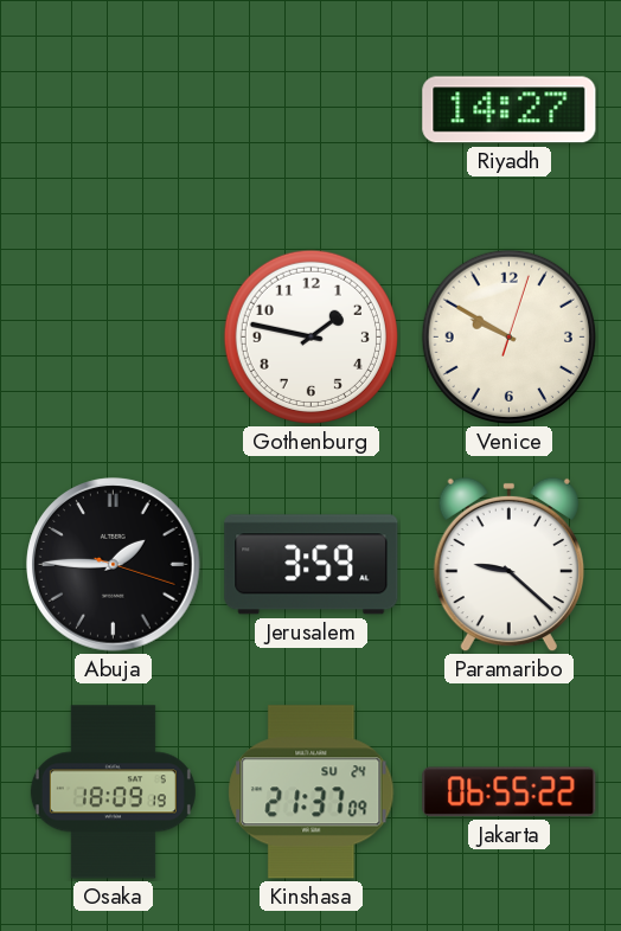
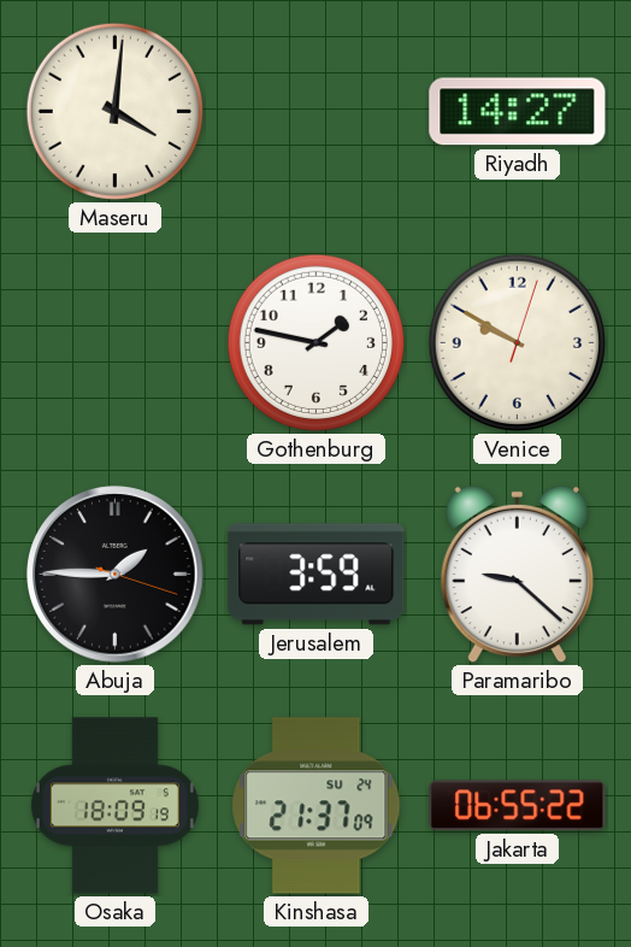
Maseru: none -> 4:01 (114, 111)
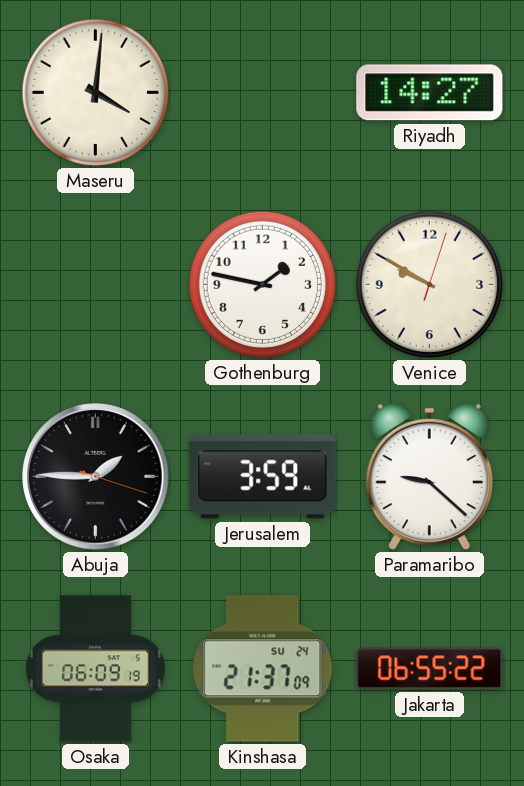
Osaka: 18:09 -> 06:09 (95, 669)
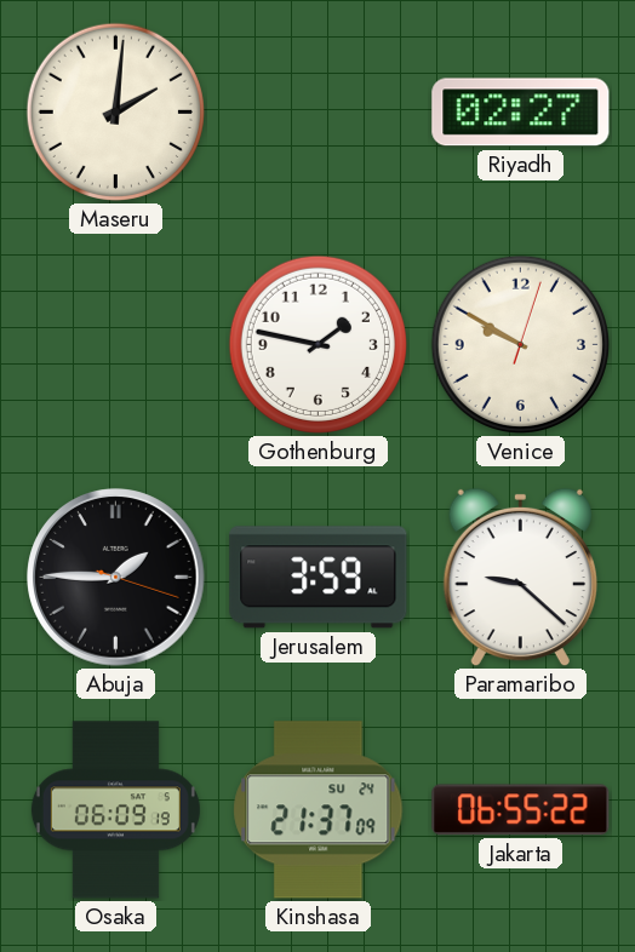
Maseru: 4:01 -> 2:01 (115, 111)
Riyadh: 14:27 -> 02:27 (521, 113)
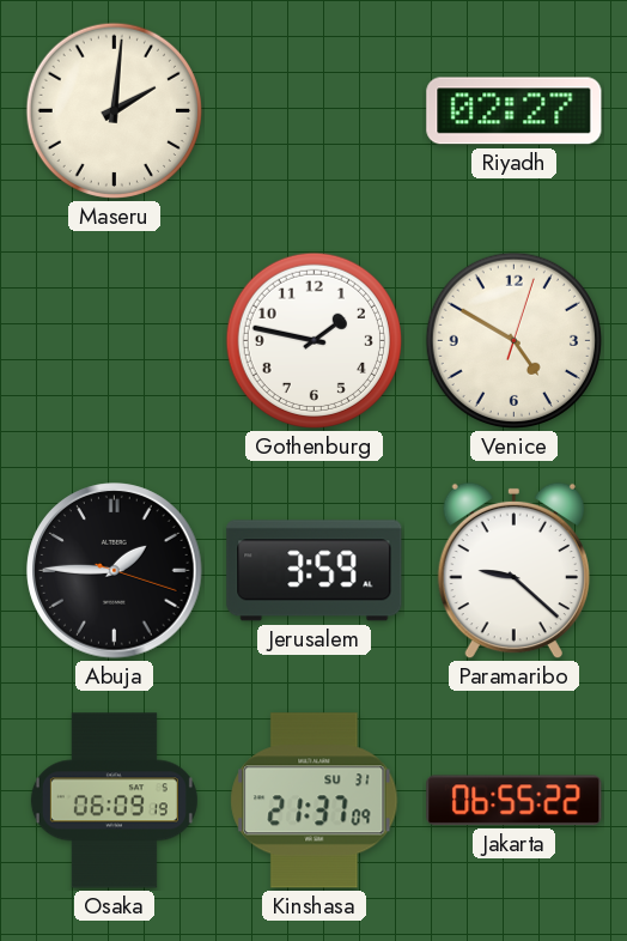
Venice: 9:50 -> 4:50 (513, 340)
Kinshasa date: SU 24 -> SU 31 (315, 801)
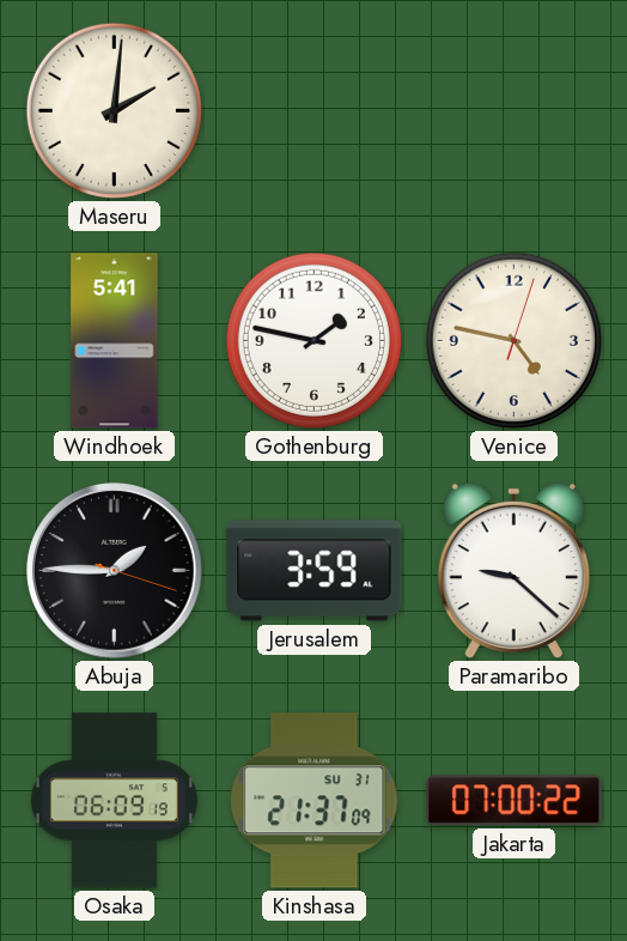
Riyadh: 02:27 -> none (515, 111)
Windhoek: none -> 5:41 (115, 341)
Venice: 4:50 -> 4:47 (513, 340)
Jakarta: 06:55 -> 07:00 (515, 801)
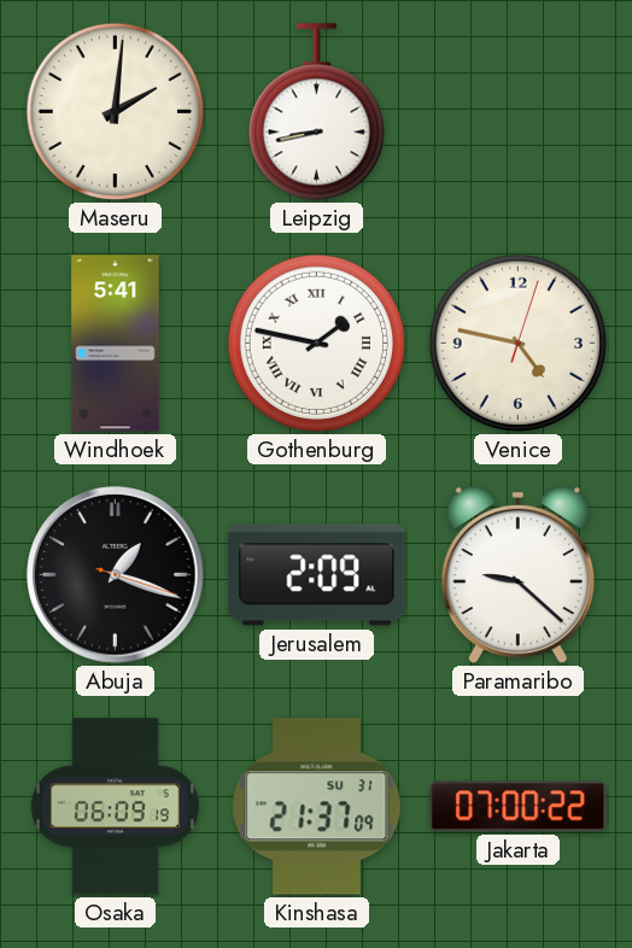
Leipzig: none -> 8:43 (316, 112)
Gothenburg numerals: Arabic -> Roman (316, 343)
Abuja: 1:45 -> 1:18 (116, 575)
Jerusalem: 3:59 -> 2:09 (317, 575)
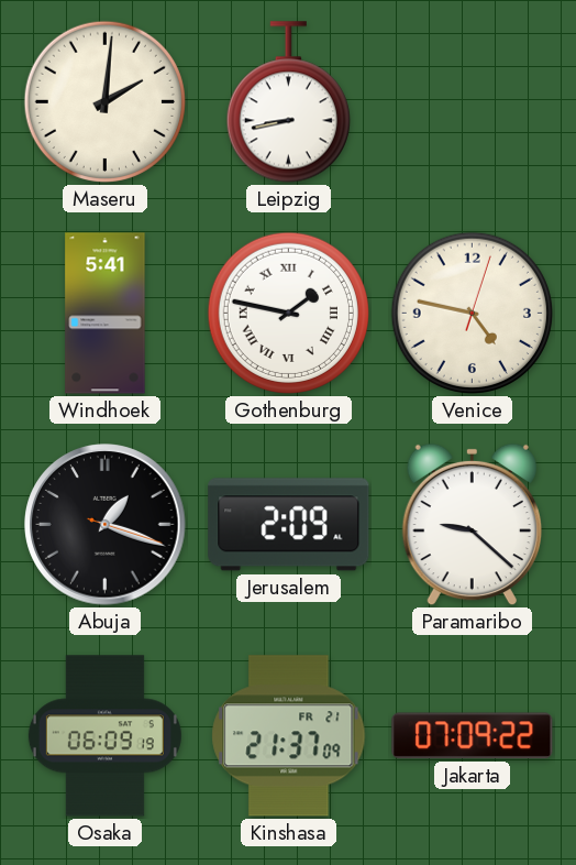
Kinshasa date: SU 31 -> FR 21 (289, 736)
Jakarta: 07:00 -> 07:09 (473, 736)
